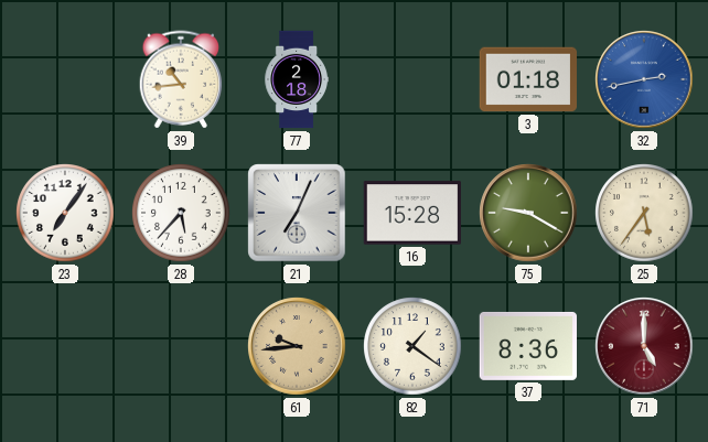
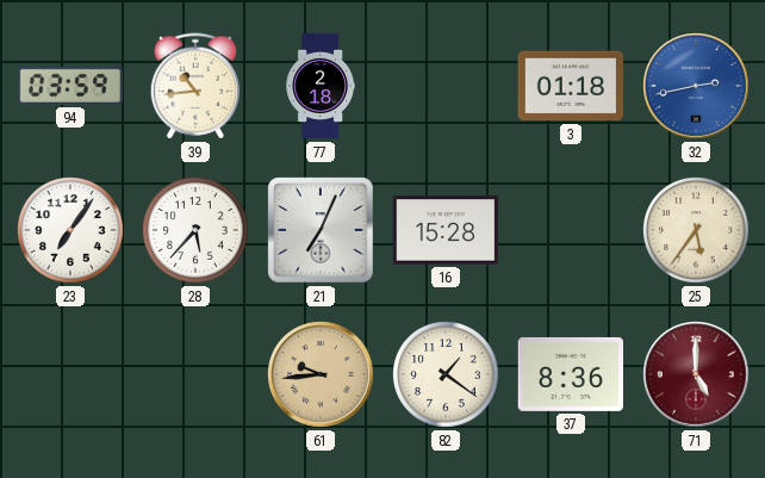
94: none -> 03:59 (69, 86)
75: 9:20 -> none (528, 213)
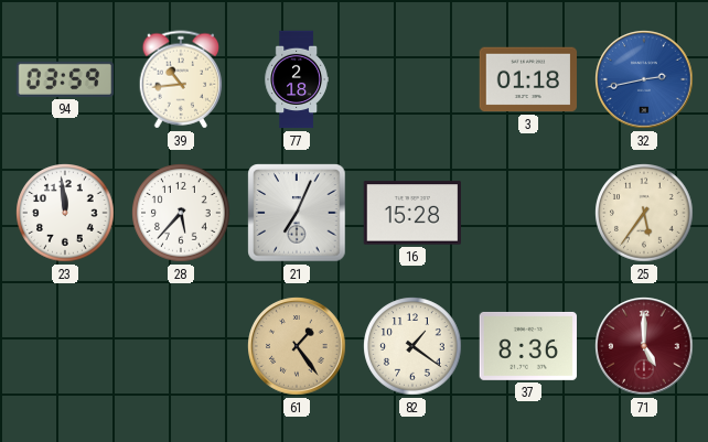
23: 7:06 -> 11:59 (65, 213)
61: 9:44 -> 1:24 (297, 346)
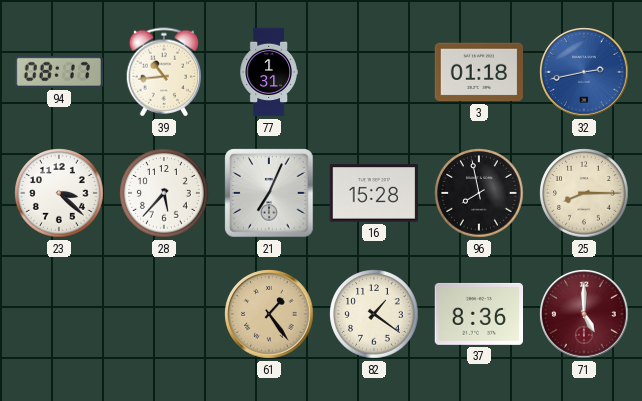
94: 03:59 -> 08:17 (58, 72)
77: 2:18 -> 1:31 (269, 72)
23: 11:59 -> 3:22 (59, 193)
96: none -> 7:58 (479, 193)
25: 5:36 -> 8:15 (584, 193)
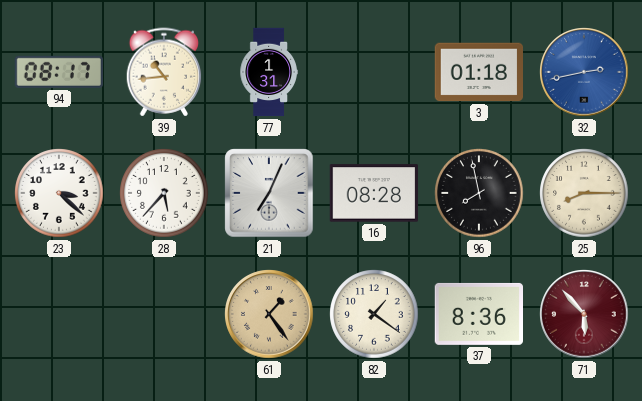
16: 15:28 -> 08:28 (373, 193)
71: 5:00 -> 5:53 (584, 314)
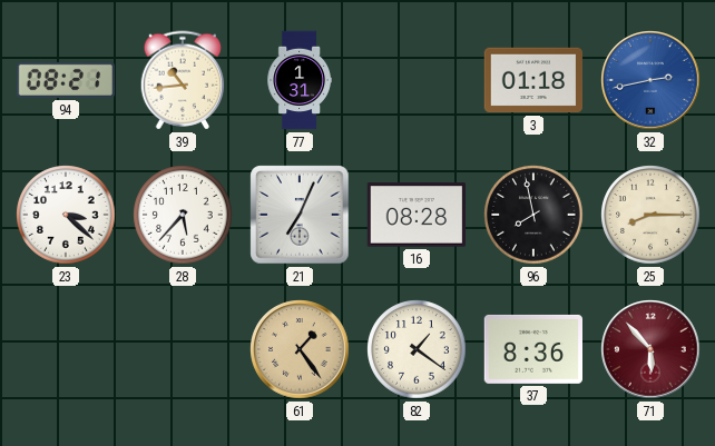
94: 08:17 -> 08:21 (65, 80)
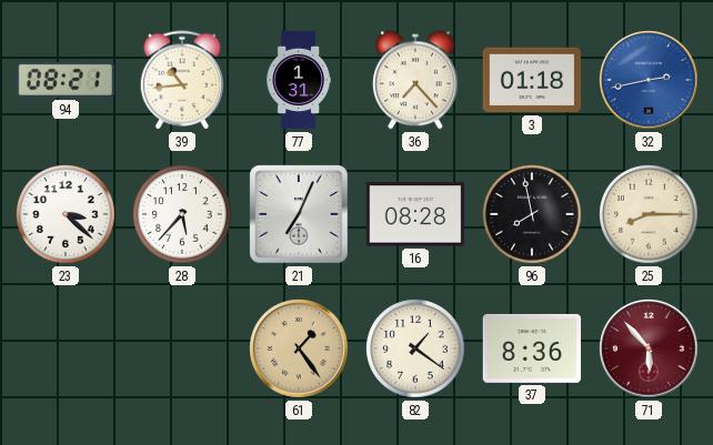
36: none -> 7:23 (415, 80)
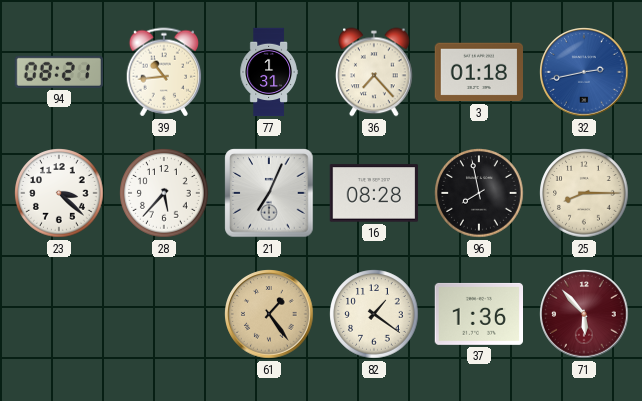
37: 8:36 -> 1:36 (478, 314)
